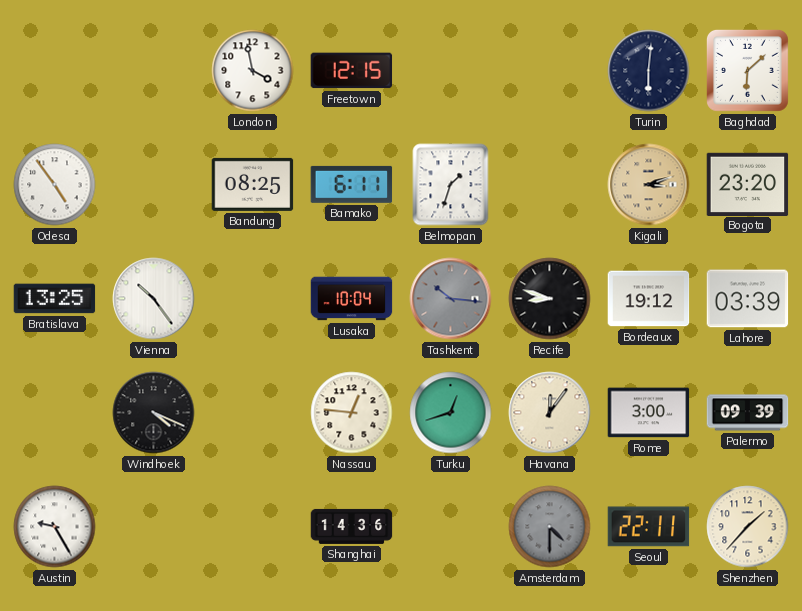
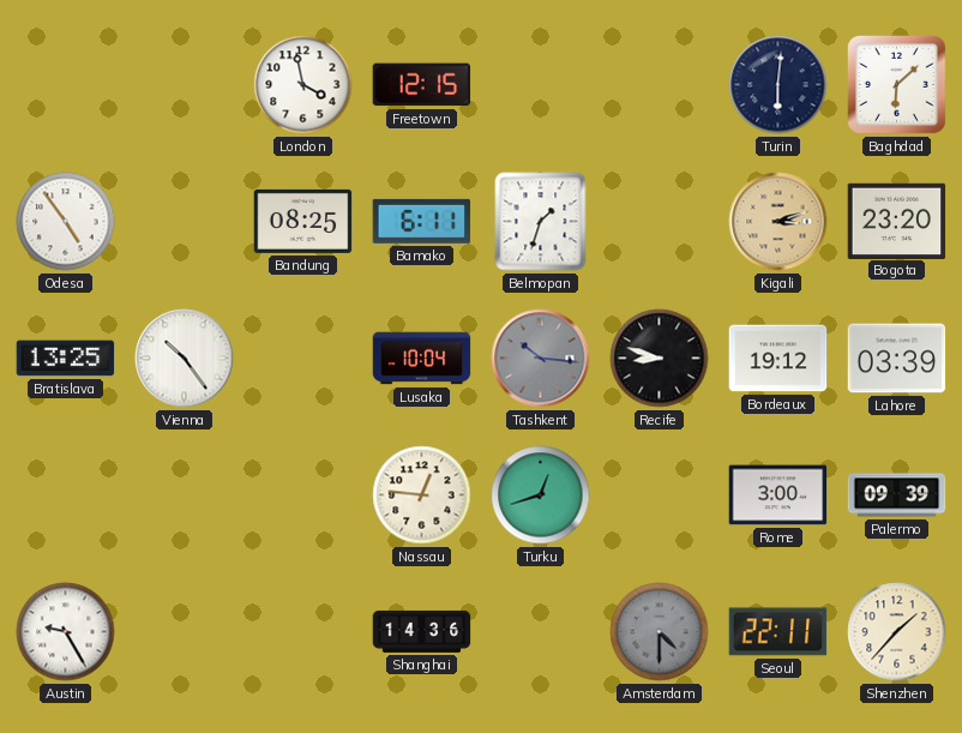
Windhoek: 4:19 -> none (154, 413)
Havana: 12:06 -> none (550, 413)
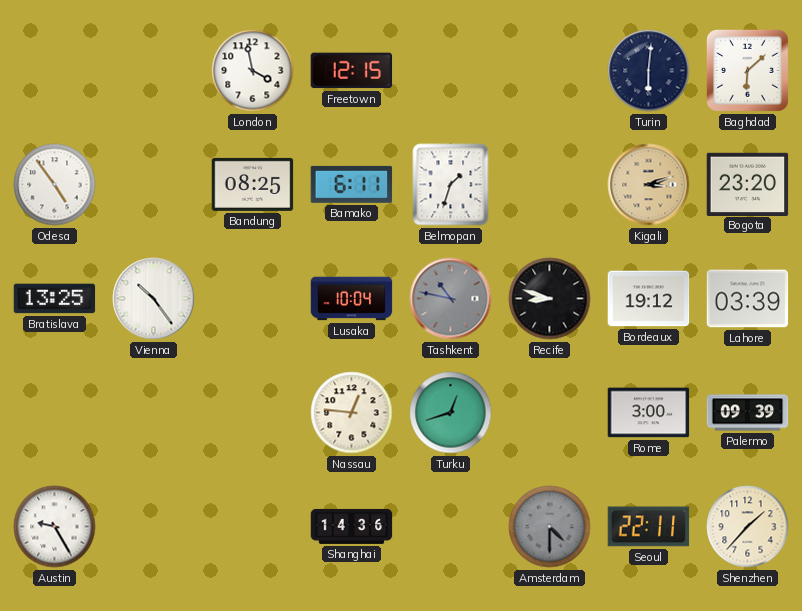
Tashkent: 10:16 -> 10:47 (451, 299)
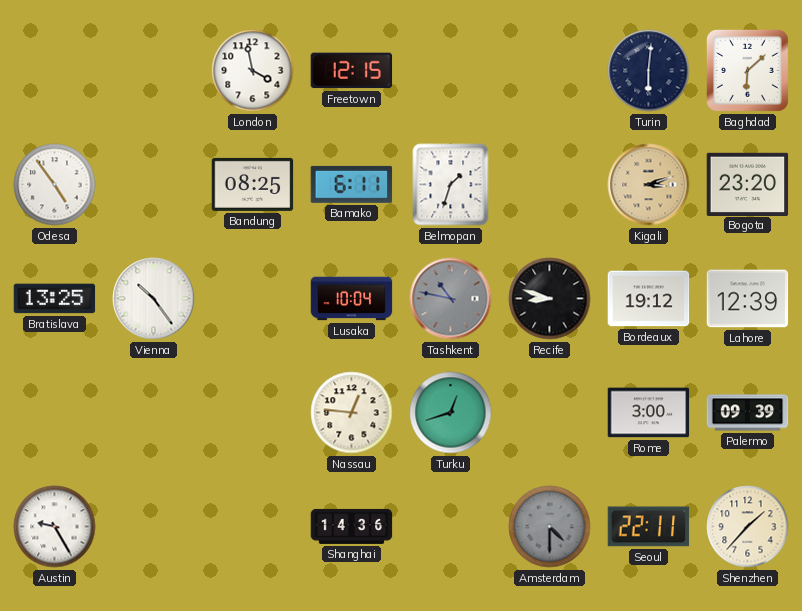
Lahore: 03:39 -> 12:39 (748, 299)
